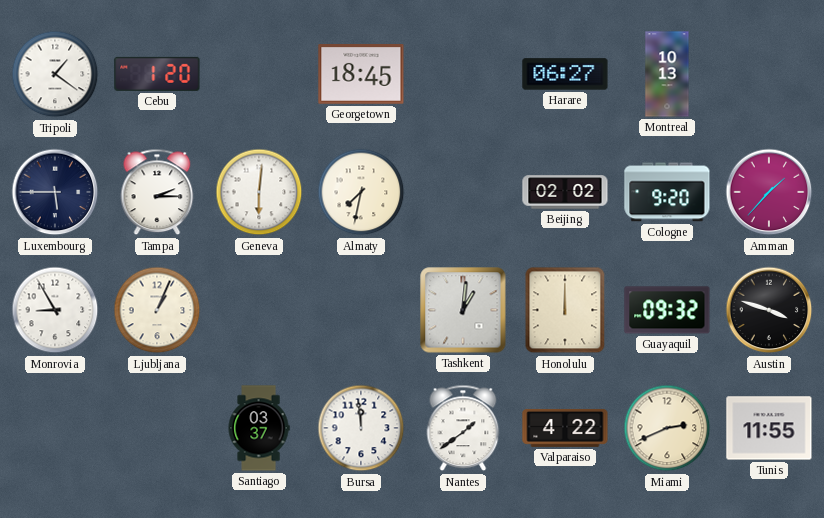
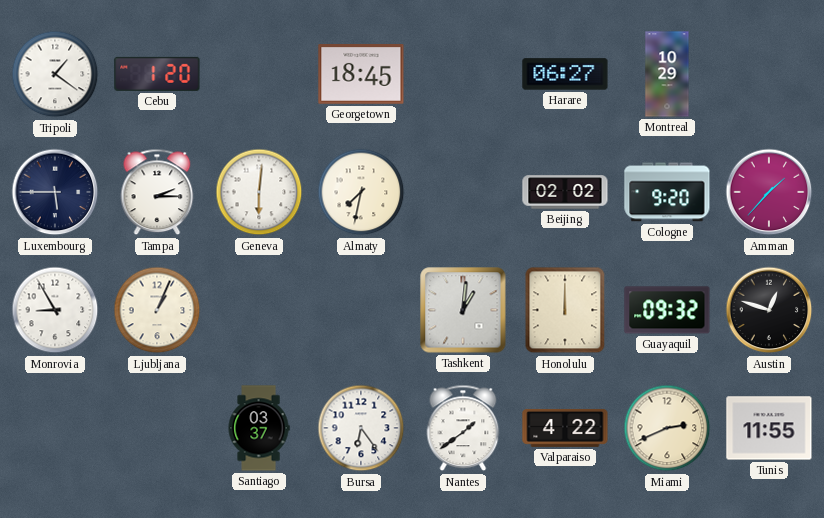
Montreal: 10:13 -> 10:29 (667, 74)
Austin: 3:48 -> 12:48 (769, 310)
Bursa: 11:59 -> 6:24 (361, 428)
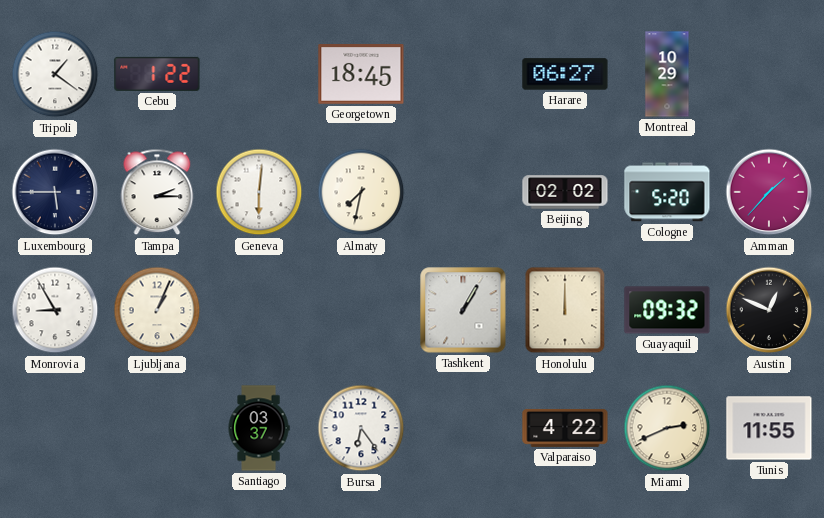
Cebu: 1:20 -> 1:22 (157, 74)
Cologne: 9:20 -> 5:20 (667, 192)
Tashkent: 1:01 -> 1:05 (463, 310)
Austin: 12:48 -> 12:49 (769, 310)
Nantes: 1:39 -> none (463, 428)
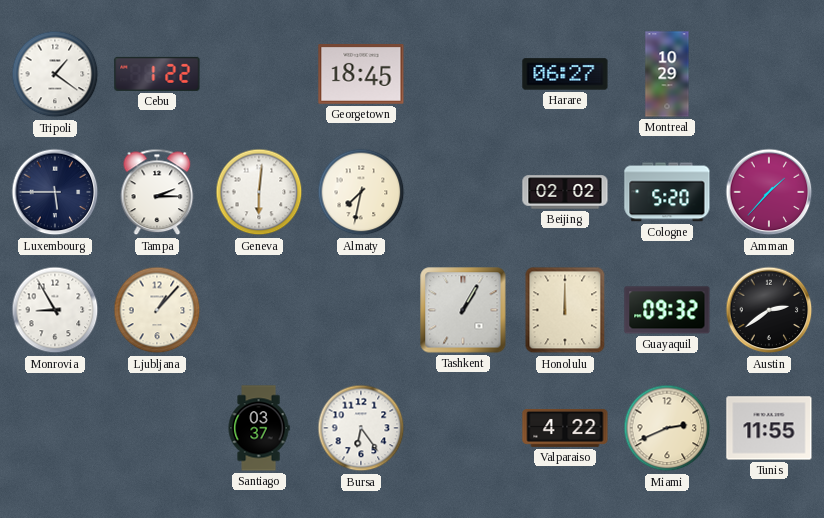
Ljubljana: 1:04 -> 1:07 (157, 310)
Austin: 12:49 -> 2:39 (769, 310)
